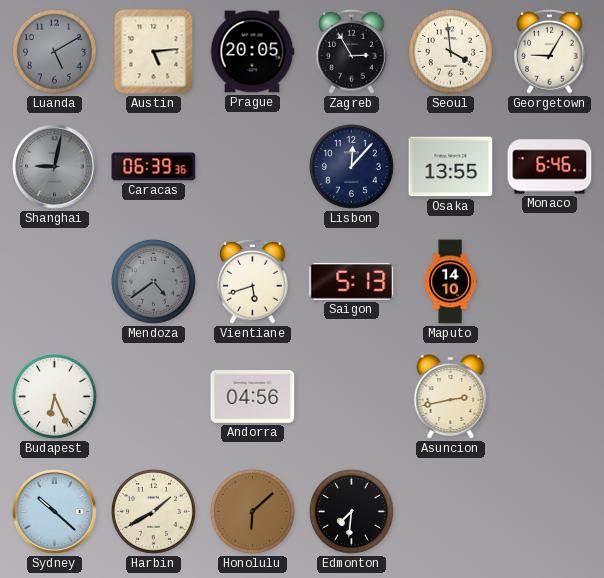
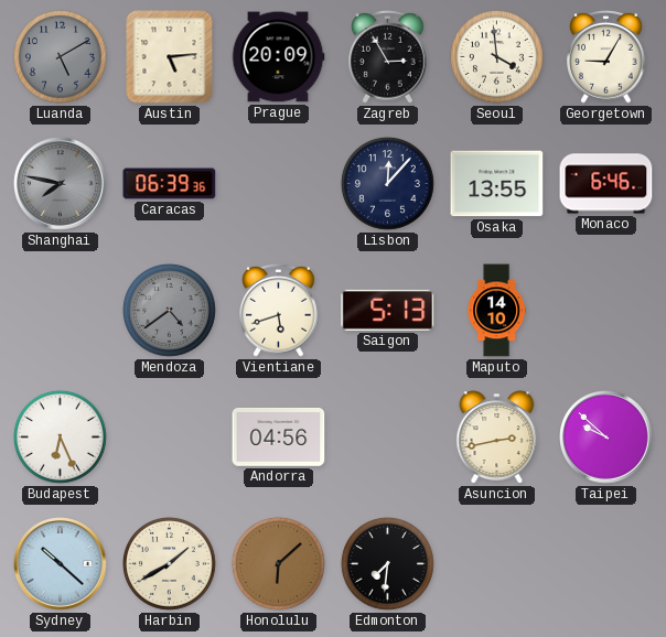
Prague: 20:05 -> 20:09 (278, 57)
Shanghai: 9:02 -> 7:47 (61, 184)
Taipei: none -> 9:52 (606, 438)
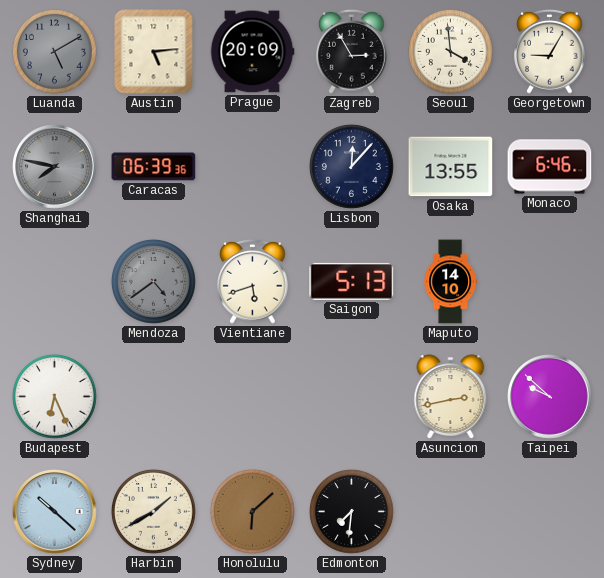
Andorra: 04:56 -> none (279, 438)
